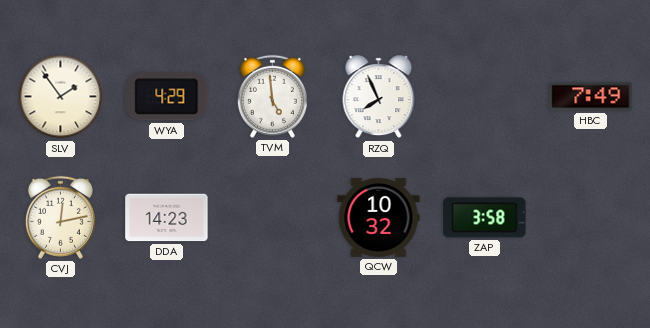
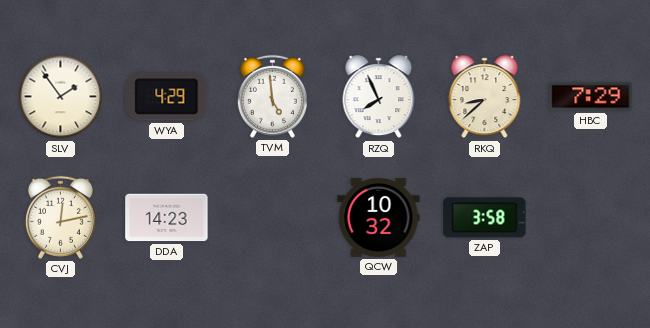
RKQ: none -> 8:38 (485, 97)
HBC: 7:49 -> 7:29 (591, 97)
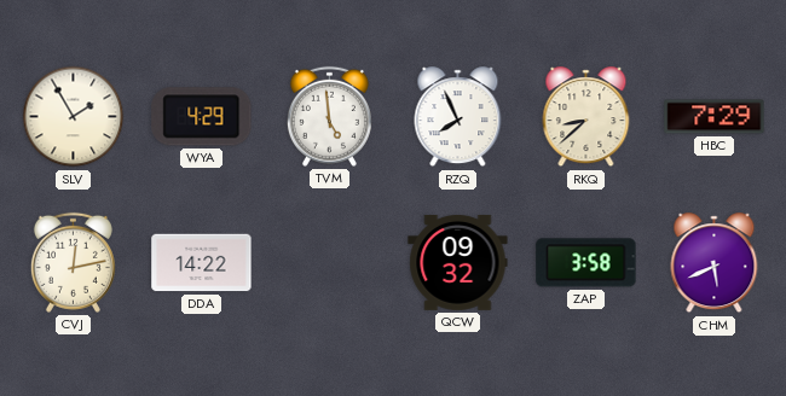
SLV: 1:54 -> 1:55 (74, 117)
DDA: 14:23 -> 14:22 (202, 263)
QCW: 10:32 -> 09:32 (458, 262)
CHM: none -> 5:41 (715, 263)
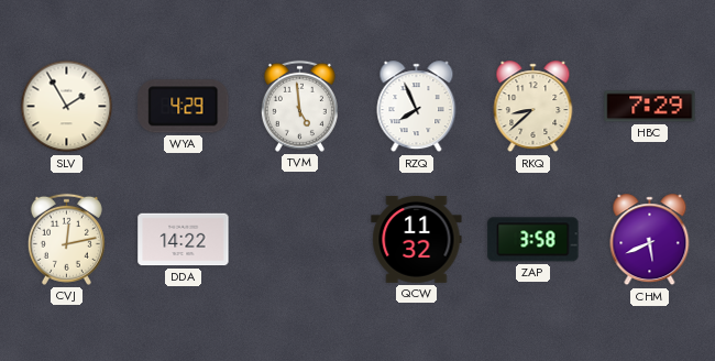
QCW: 09:32 -> 11:32 (417, 239)
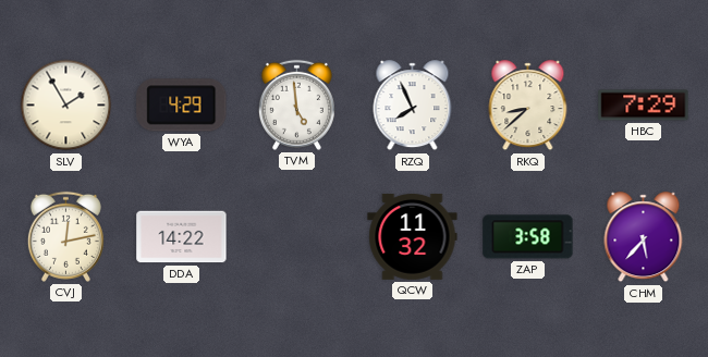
CHM: 5:41 -> 5:37 (644, 237)
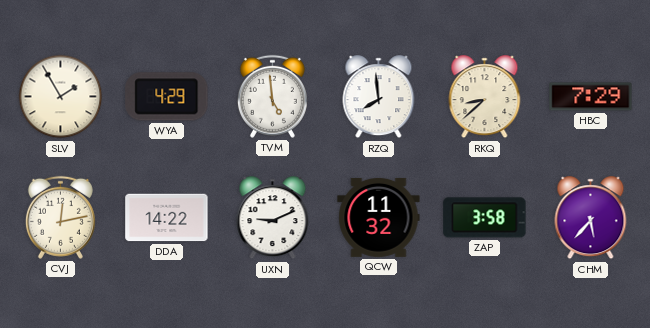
RZQ: 7:56 -> 7:59 (379, 97)
UXN: none -> 9:11 (273, 218)
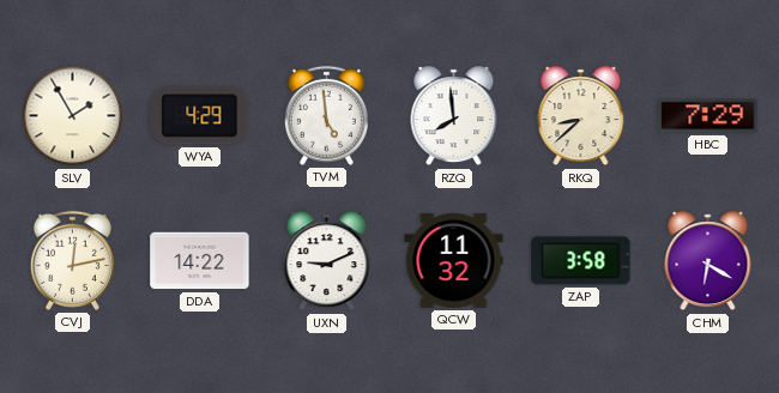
CHM: 5:37 -> 6:20 (708, 261)
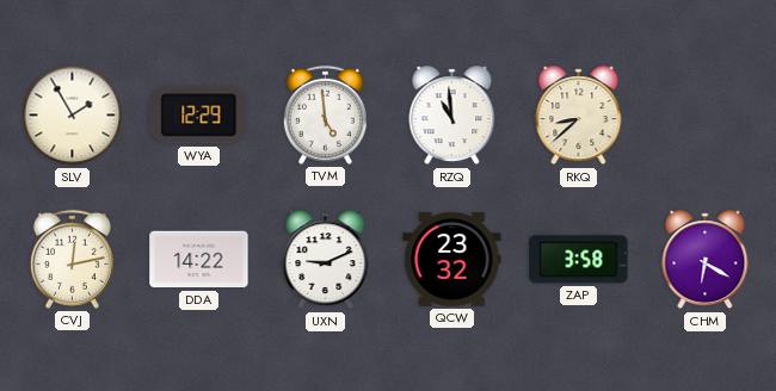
WYA: 4:29 -> 12:29 (199, 116)
RZQ: 7:59 -> 10:59 (452, 116)
HBC: 7:29 -> none (708, 116)
QCW: 11:32 -> 23:32 (452, 259)
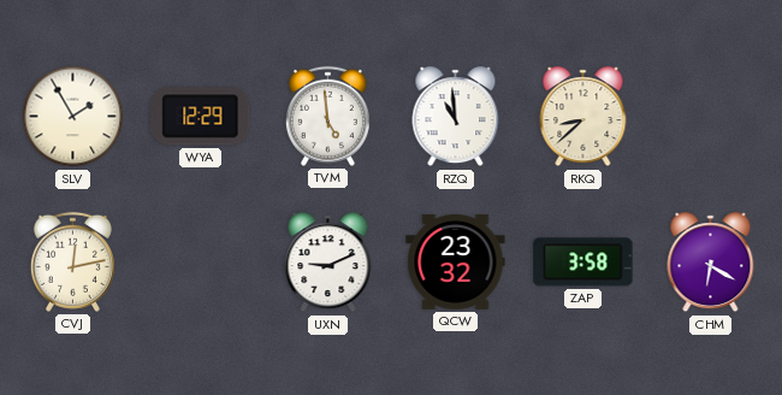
DDA: 14:22 -> none (199, 260)
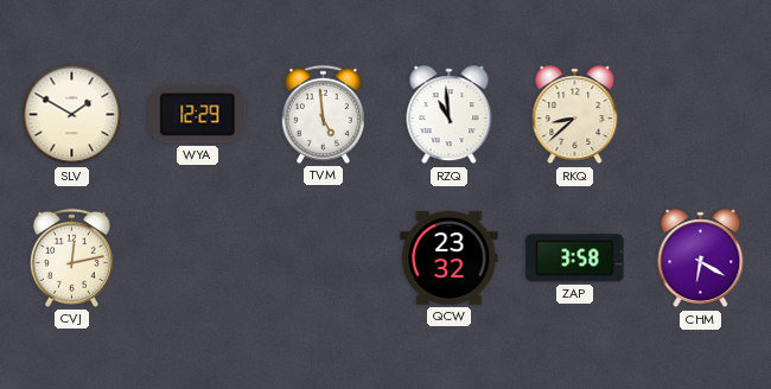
SLV: 1:55 -> 1:50 (72, 115)
UXN: 9:11 -> none (328, 263)
